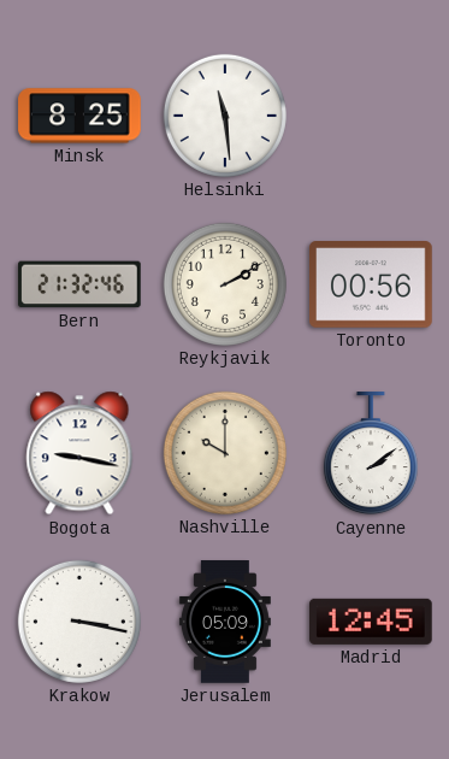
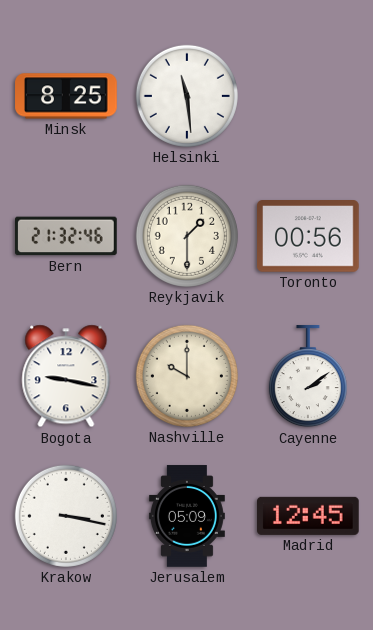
Reykjavik: 2:10 -> 1:30 (187, 236)
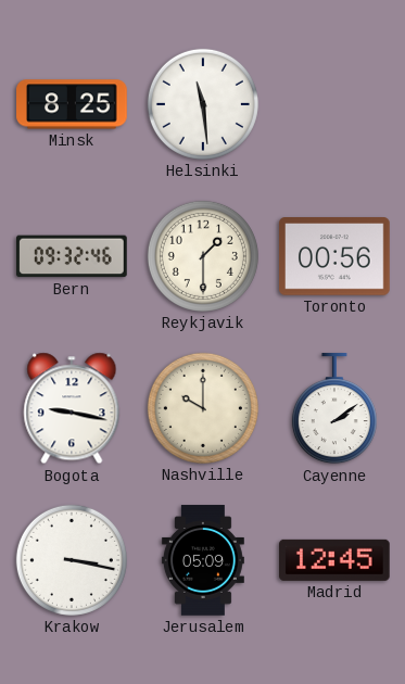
Bern: 21:32 -> 09:32 (73, 256)
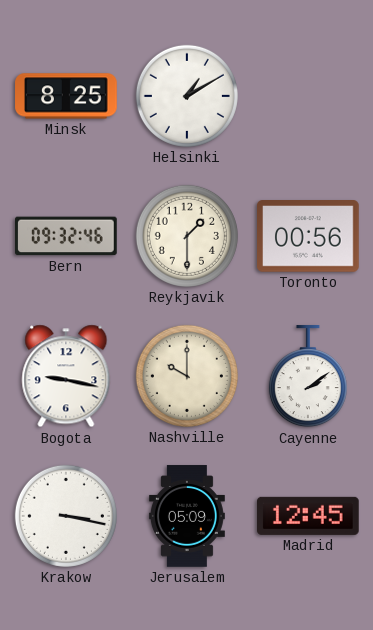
Helsinki: 11:29 -> 1:10 (187, 96)
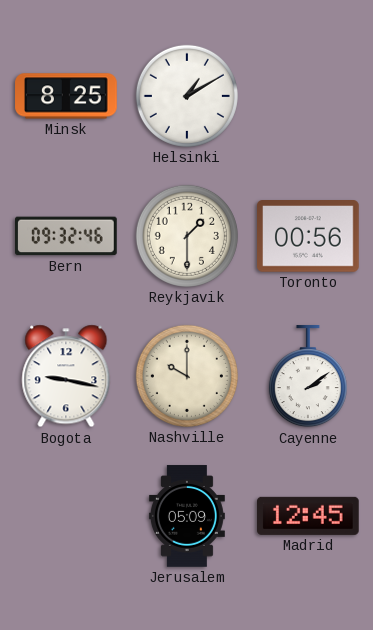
Krakow: 3:17 -> none (66, 516)
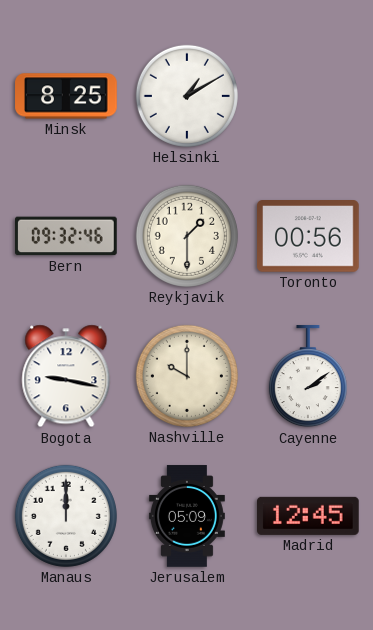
Manaus: none -> 12:00 (66, 516)
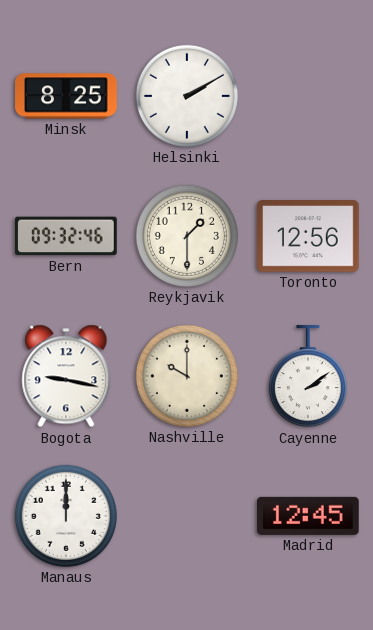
Helsinki: 1:10 -> 2:10 (187, 96)
Toronto: 00:56 -> 12:56 (309, 237)
Jerusalem: 05:09 -> none (187, 516)
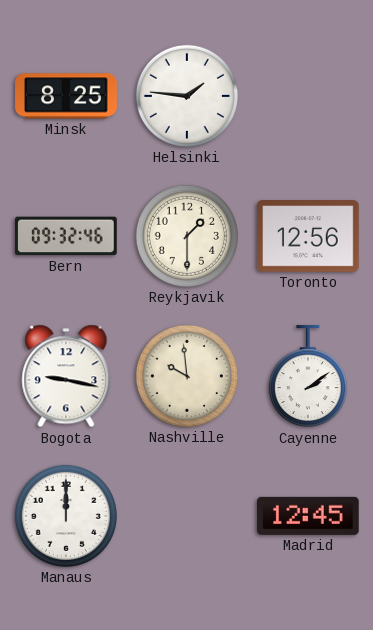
Helsinki: 2:10 -> 1:46 (187, 96)
Nashville: 10:00 -> 9:59 (187, 376)
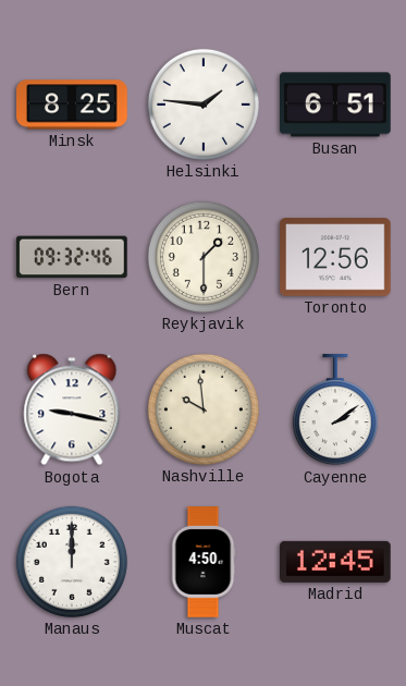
Busan: none -> 6:51 (336, 105)
Muscat: none -> 4:50 (204, 562)
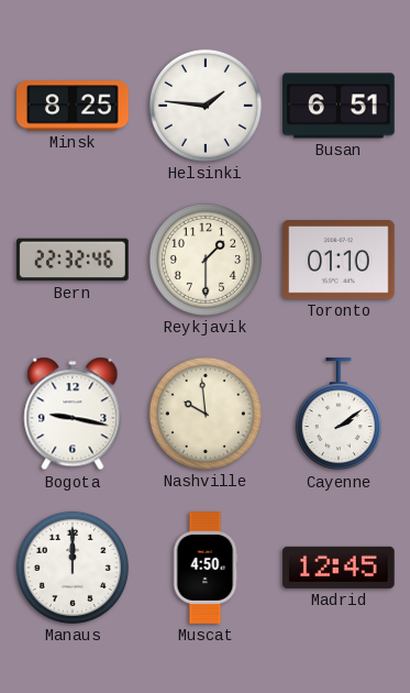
Bern: 09:32 -> 22:32 (74, 260)
Toronto: 12:56 -> 01:10 (340, 261)
